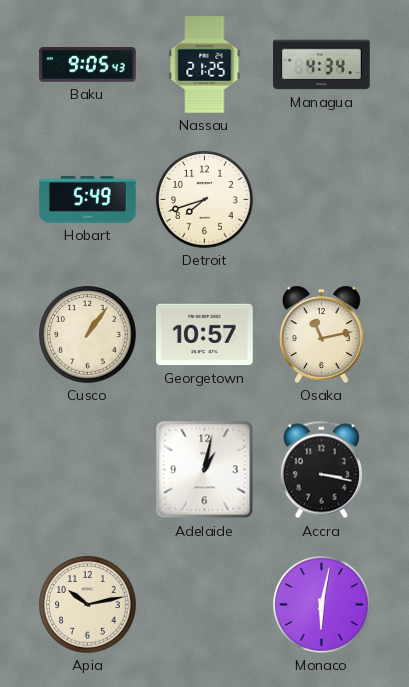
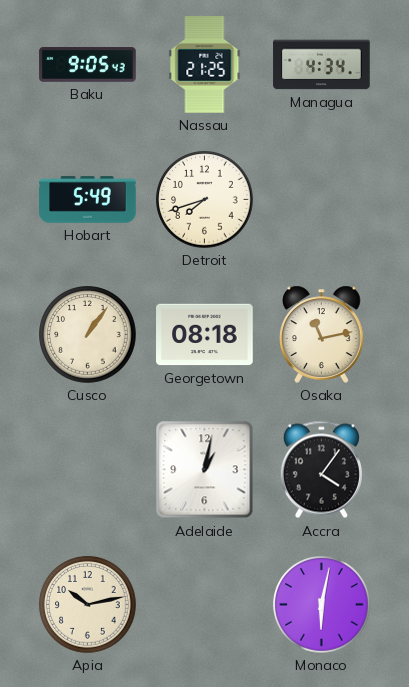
Georgetown: 10:57 -> 08:18 (205, 335)
Accra: 3:17 -> 4:06 (321, 470)
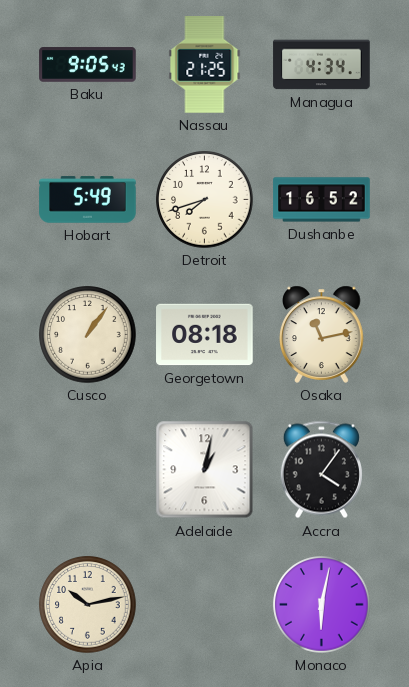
Dushanbe: none -> 16:52 (322, 200)
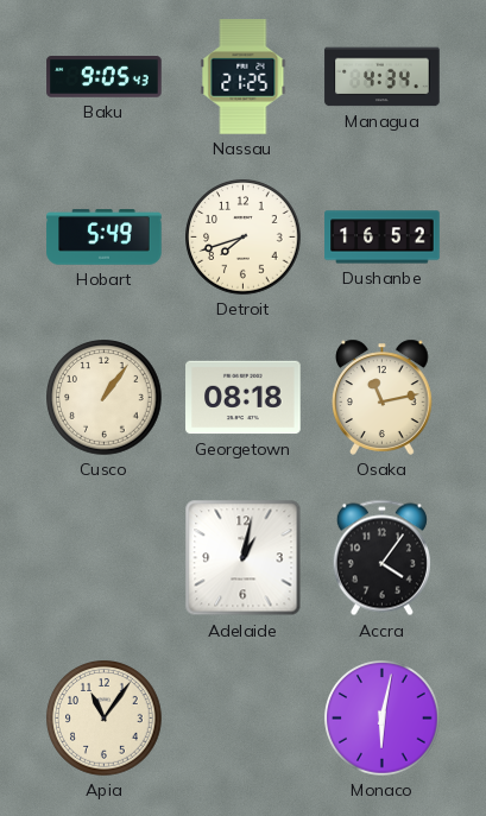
Apia: 10:13 -> 11:06 (105, 719)
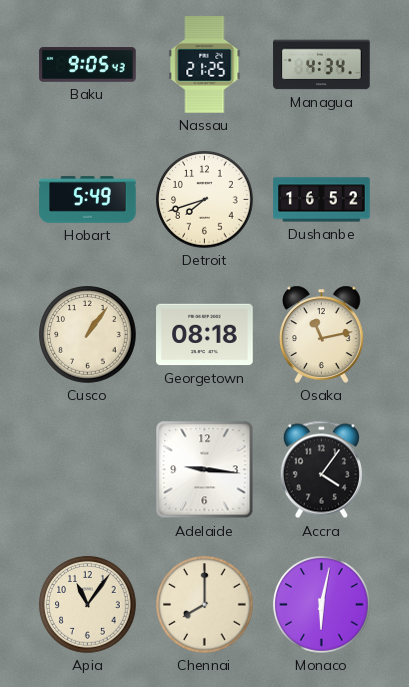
Adelaide: 1:02 -> 9:16 (205, 470)
Chennai: none -> 8:00 (205, 605)
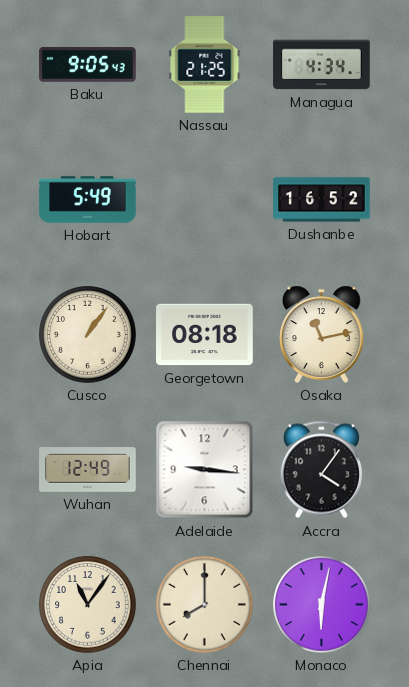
Detroit: 7:42 -> none (205, 200)
Wuhan: none -> 12:49 (88, 470)
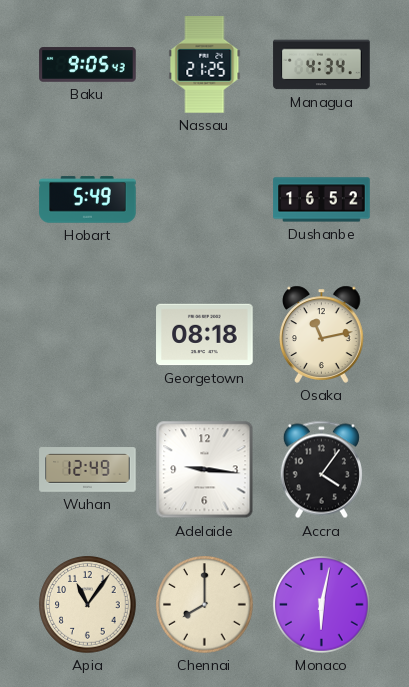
Cusco: 1:06 -> none (88, 335)
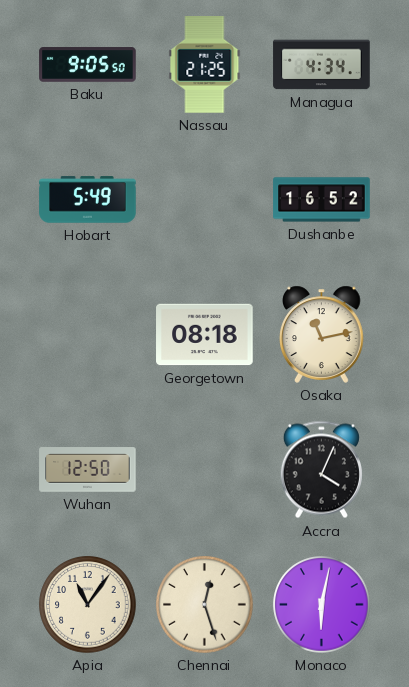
Baku: 9:05:43 -> 9:05:50 (88, 65)
Wuhan: 12:49 -> 12:50 (88, 470)
Adelaide: 9:16 -> none (205, 470)
Accra: 4:06 -> 4:04 (321, 470)
Chennai: 8:00 -> 12:27 (205, 605)
